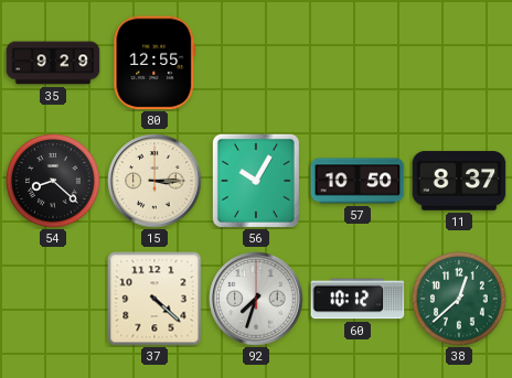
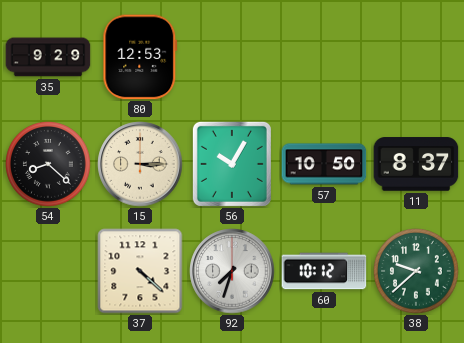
80: 12:55 -> 12:53 (140, 57)
38: 12:38 -> 9:38 (416, 271)
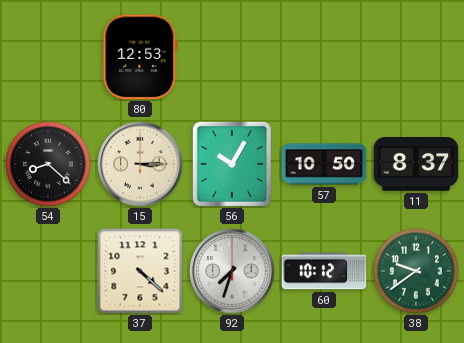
35: 9:29 -> none (48, 57)
38: 9:38 -> 9:39 (416, 271)
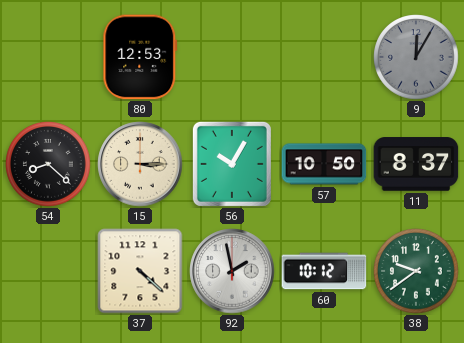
9: none -> 12:05 (416, 57)
92: 7:33 -> 1:58 (232, 271)
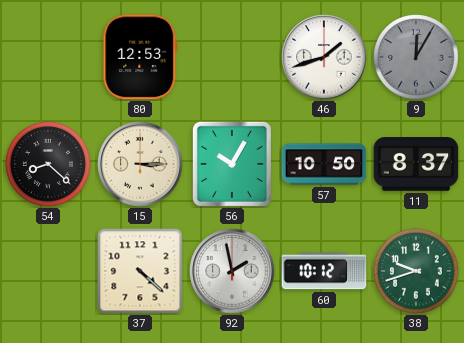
46: none -> 1:42 (324, 57)
38: 9:39 -> 9:42 (416, 271)
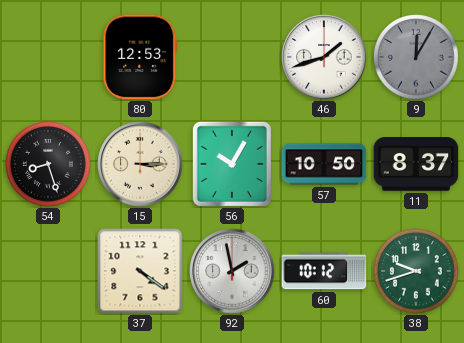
54: 8:22 -> 8:27 (48, 164)
37: 4:22 -> 4:21 (140, 271)
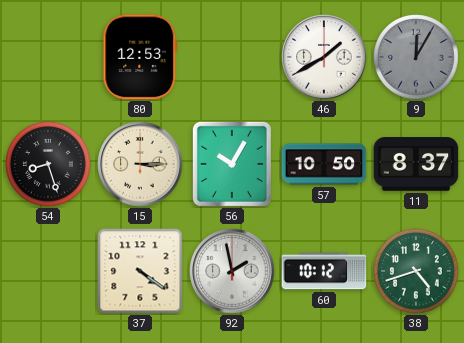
46: 1:42 -> 1:40 (324, 57)
38: 9:42 -> 4:42 (416, 271)
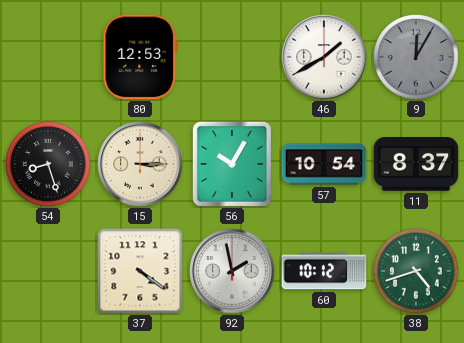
57: 10:50 -> 10:54 (324, 164)
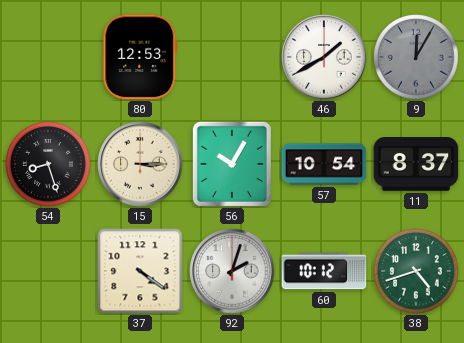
92: 1:58 -> 2:03 (232, 271)
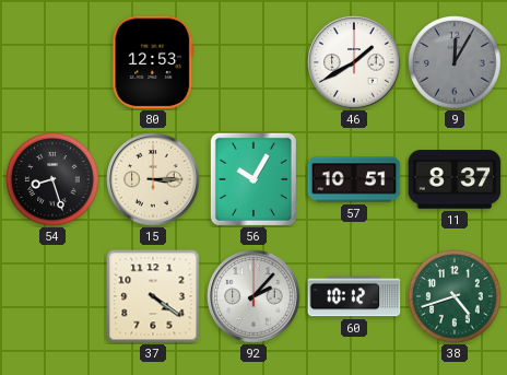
57: 10:54 -> 10:51 (354, 179)
92: 2:03 -> 2:07 (253, 296)
